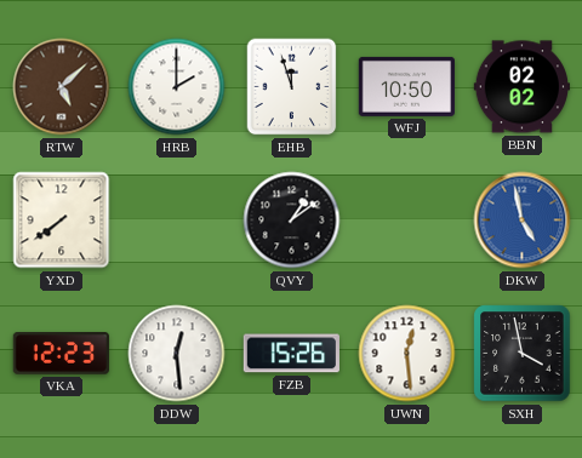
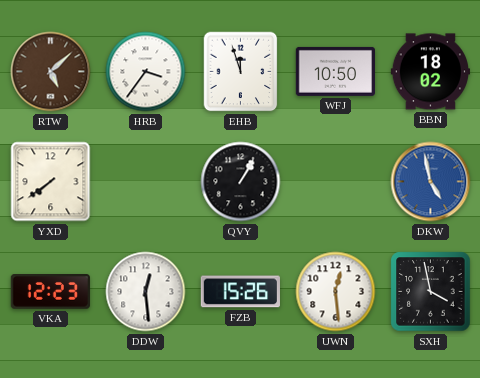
HRB: 2:00 -> 3:36 (146, 72)
BBN: 02:02 -> 18:02 (430, 72)
QVY: 1:09 -> 1:05 (241, 182)
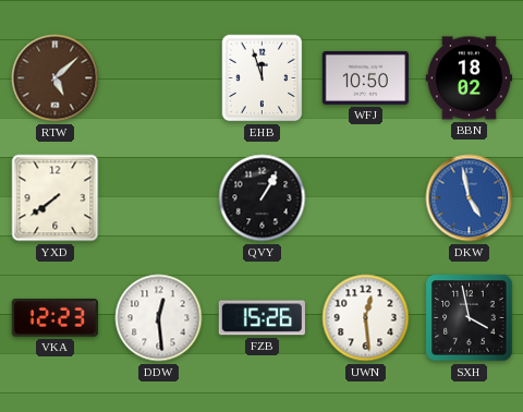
HRB: 3:36 -> none (146, 72)
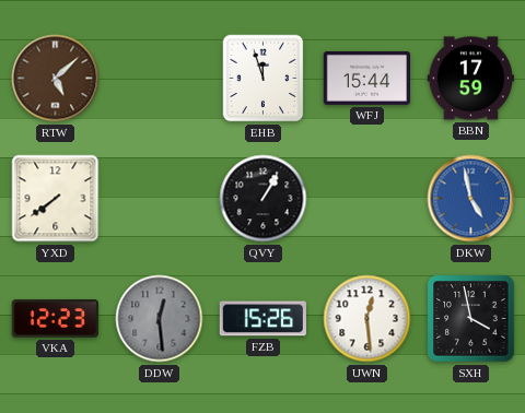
WFJ: 10:50 -> 15:44 (366, 78)
BBN: 18:02 -> 17:59 (470, 79)
DDW dial: white -> grey (160, 319)
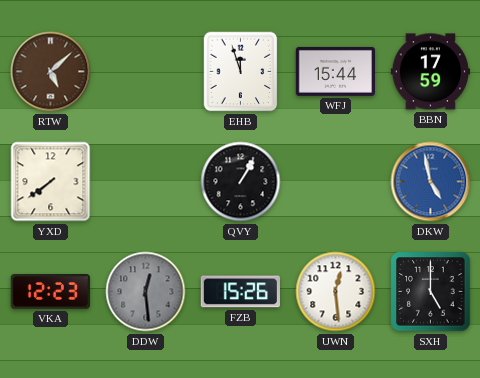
SXH: 3:58 -> 5:00 (431, 292)
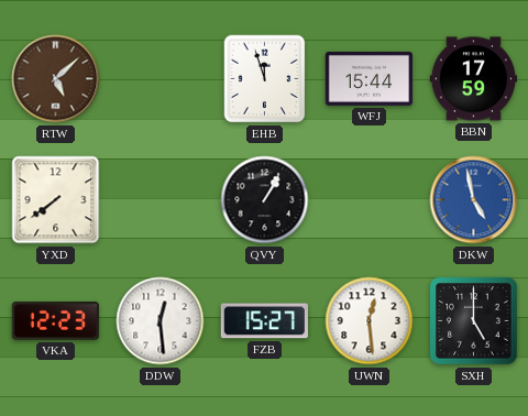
DDW dial: grey -> white (161, 321)
FZB: 15:26 -> 15:27 (264, 321)
